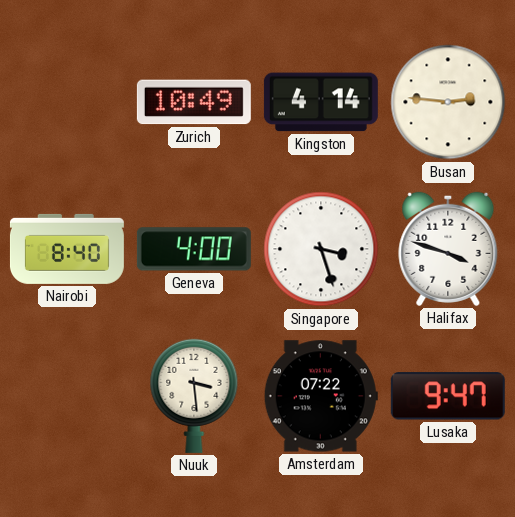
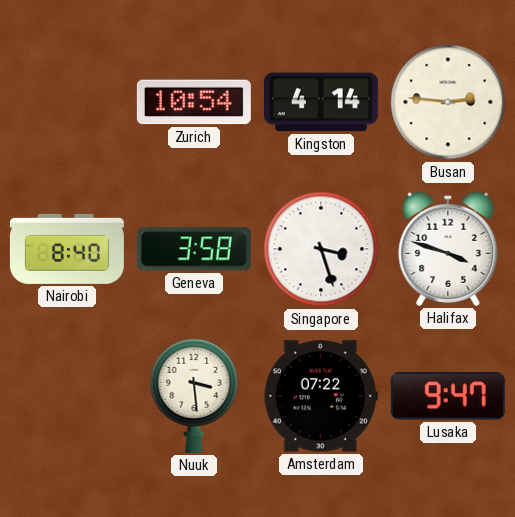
Zurich: 10:49 -> 10:54 (194, 102)
Geneva: 4:00 -> 3:58 (194, 249)
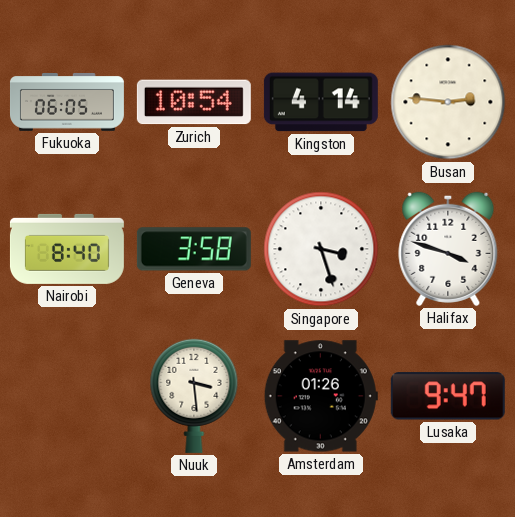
Fukuoka: none -> 06:05 (67, 102)
Amsterdam: 07:22 -> 01:26 (321, 396)
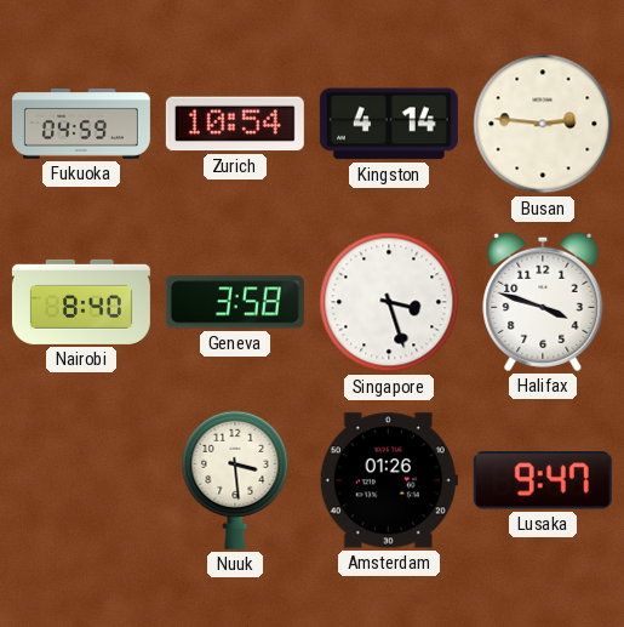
Fukuoka: 06:05 -> 04:59 (81, 124)
